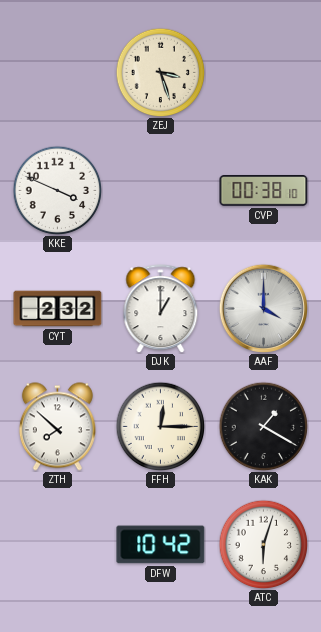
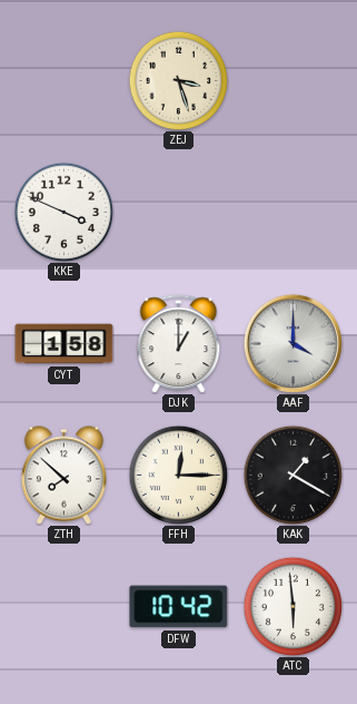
CVP: 00:38 -> none (264, 191)
CYT: 2:32 -> 1:58 (65, 344)
ATC: 6:03 -> 5:59 (292, 606)
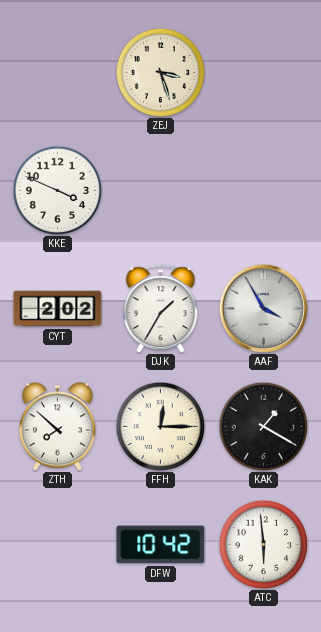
CYT: 1:58 -> 2:02 (58, 309)
DJK: 1:00 -> 1:35 (161, 309)
AAF: 4:00 -> 3:55 (263, 308)
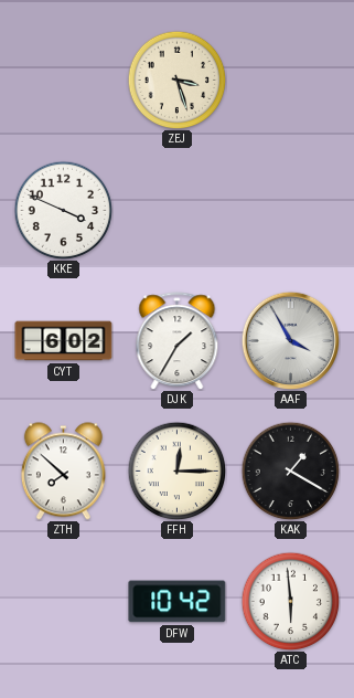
CYT: 2:02 -> 6:02 (64, 341)
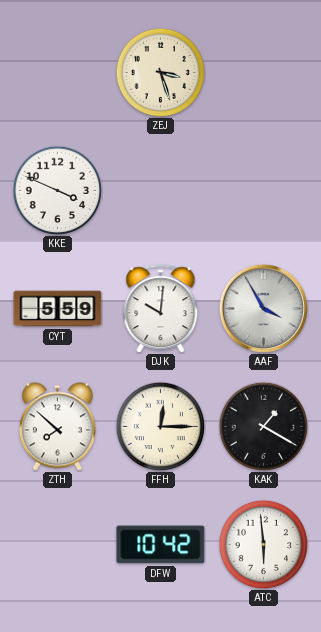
CYT: 6:02 -> 5:59 (58, 309)
DJK: 1:35 -> 10:01 (161, 309)
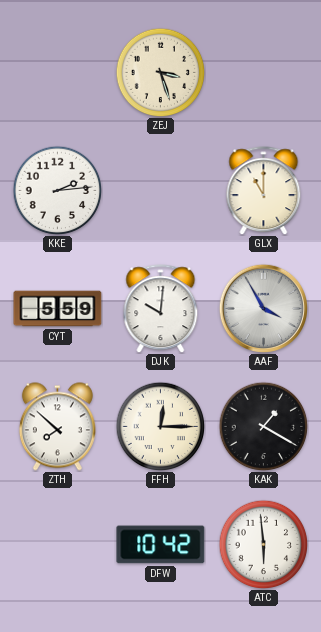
KKE: 3:49 -> 2:14 (57, 190)
GLX: none -> 11:00 (264, 191)
